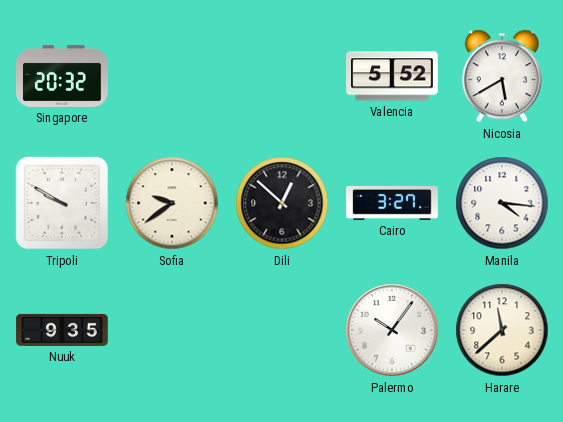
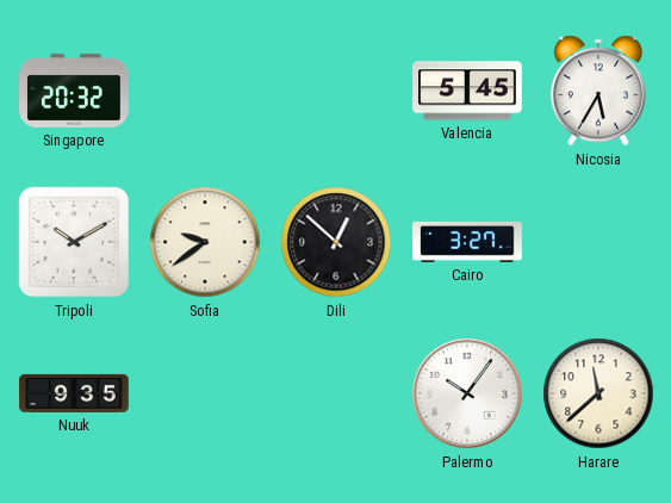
Valencia: 5:52 -> 5:45 (467, 91)
Nicosia: 5:40 -> 5:35 (598, 91)
Tripoli: 9:50 -> 10:10 (74, 242)
Manila: 4:16 -> none (502, 203)
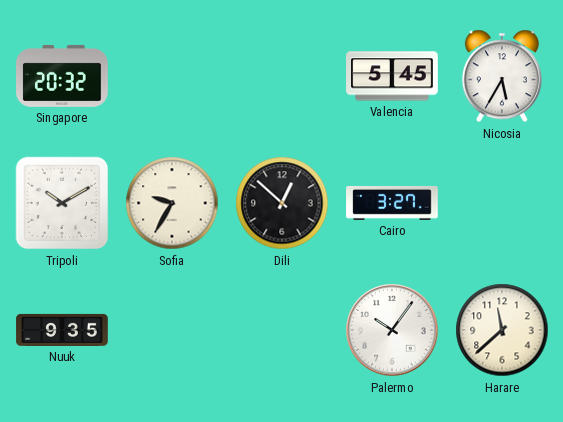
Sofia: 9:39 -> 9:35 (172, 203)
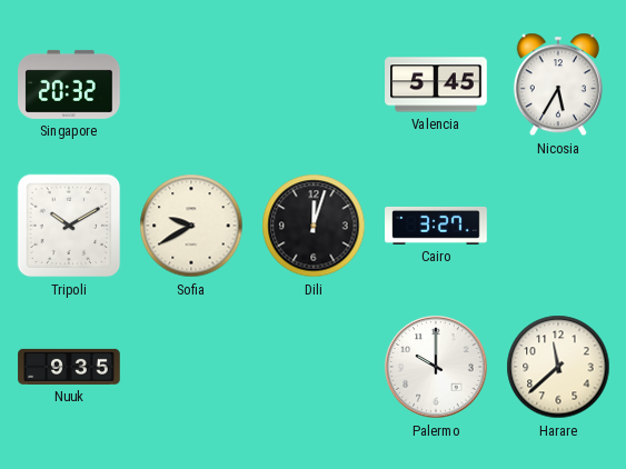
Sofia: 9:35 -> 9:40 (191, 226)
Dili: 12:52 -> 12:03 (314, 226)
Palermo: 10:06 -> 10:00 (436, 367)
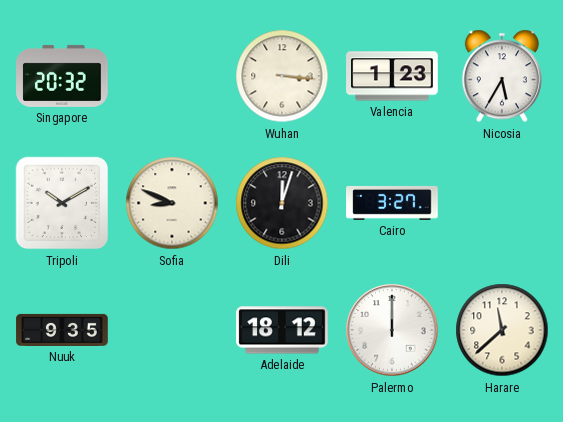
Wuhan: none -> 3:16 (282, 76)
Valencia: 5:45 -> 1:23 (392, 76)
Sofia: 9:40 -> 8:49 (172, 203)
Adelaide: none -> 18:12 (282, 330)
Palermo: 10:00 -> 12:00 (392, 330)
